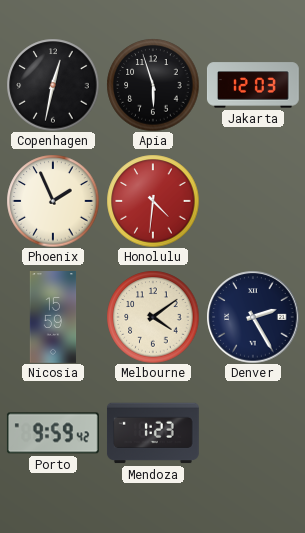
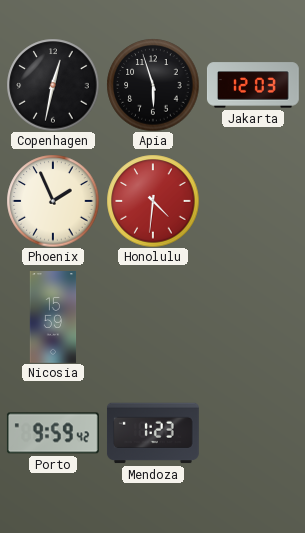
Melbourne: 4:09 -> none (153, 317)
Denver: 2:25 -> none (253, 317)
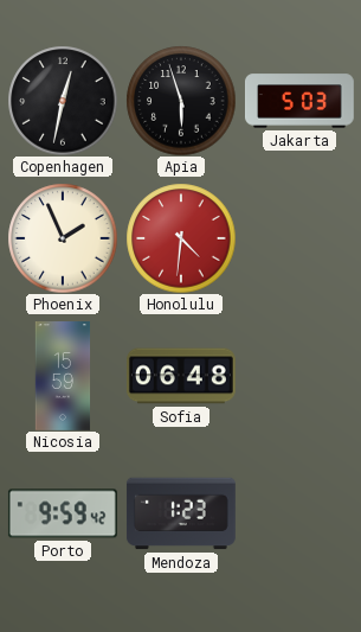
Jakarta: 12:03 -> 5:03 (299, 101)
Sofia: none -> 06:48 (181, 376)
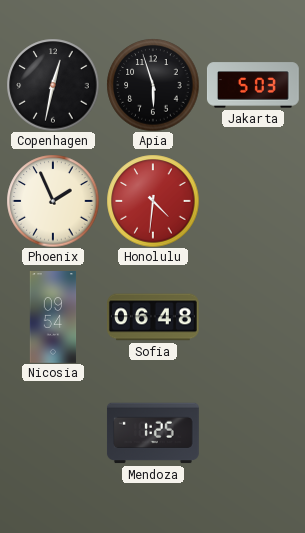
Nicosia: 15:59 -> 09:54 (53, 318)
Porto: 9:59 -> none (63, 513)
Mendoza: 1:23 -> 1:25 (153, 433)
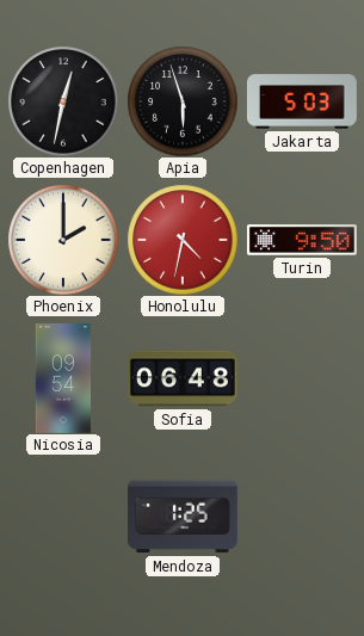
Phoenix: 1:56 -> 2:00 (63, 240)
Honolulu: 4:31 -> 4:32 (183, 240)
Turin: none -> 9:50 (302, 240)
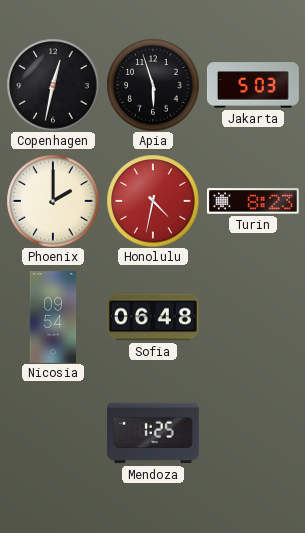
Turin: 9:50 -> 8:23 (253, 201)
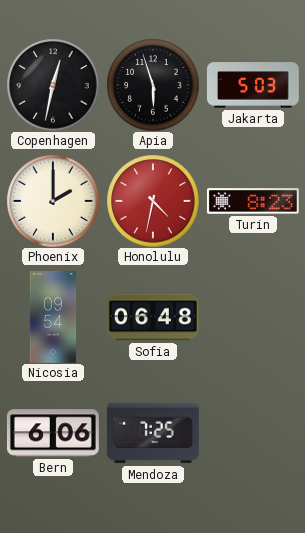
Bern: none -> 6:06 (53, 433)
Mendoza: 1:25 -> 7:25 (153, 433)
